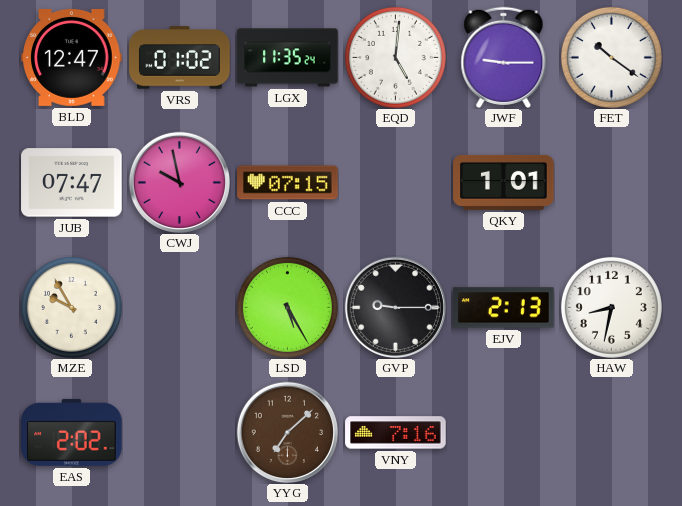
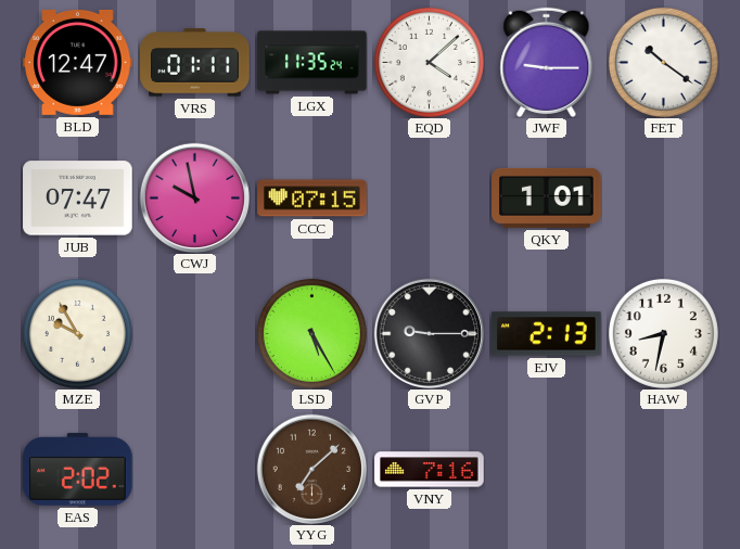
VRS: 01:02 -> 01:11 (195, 63)
EQD: 5:01 -> 4:08 (429, 62)
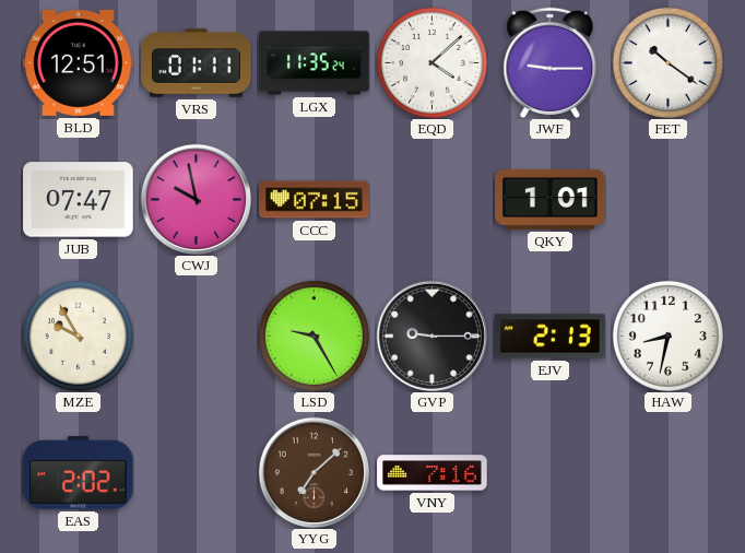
BLD: 12:47 -> 12:51 (79, 62)
LSD: 5:25 -> 9:25 (314, 336)
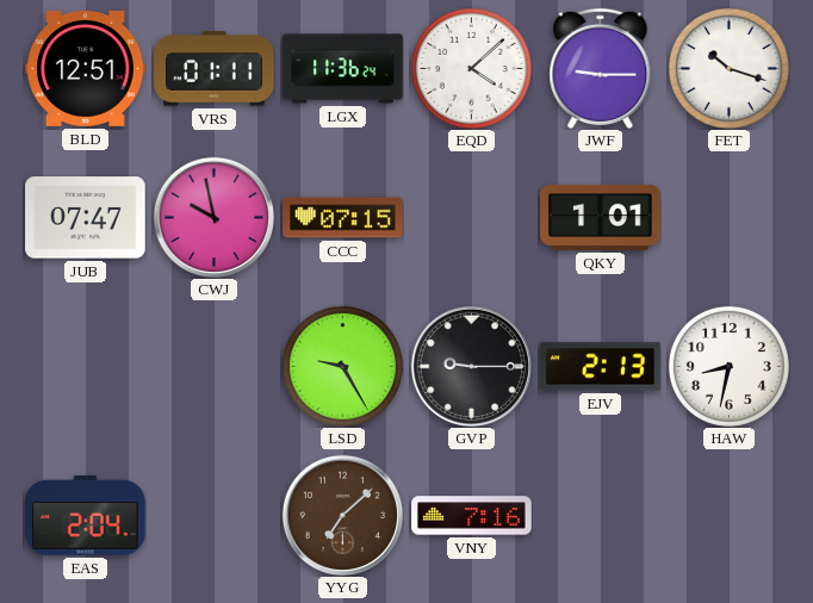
LGX: 11:35 -> 11:36 (343, 69)
FET: 10:21 -> 10:18 (728, 68)
MZE: 9:55 -> none (78, 336)
EAS: 2:02 -> 2:04 (86, 515)
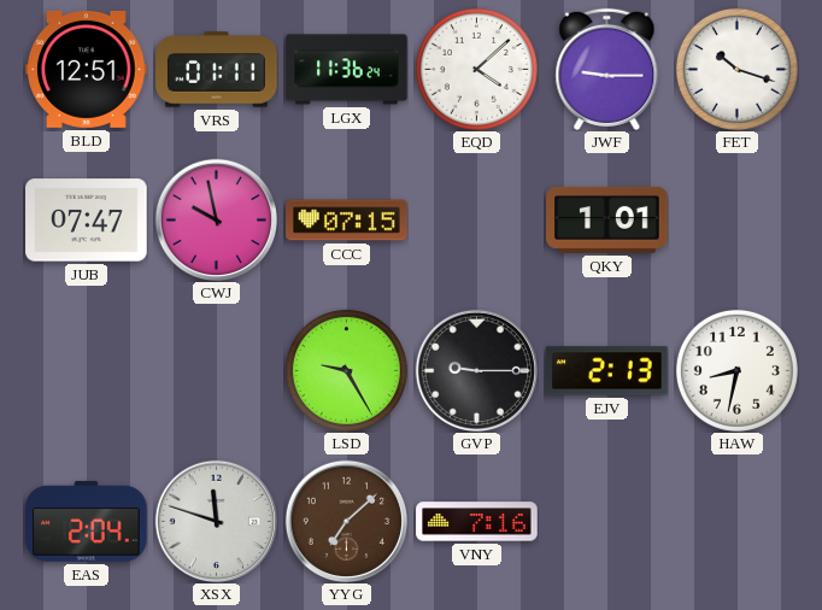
XSX: none -> 11:48 (216, 521)
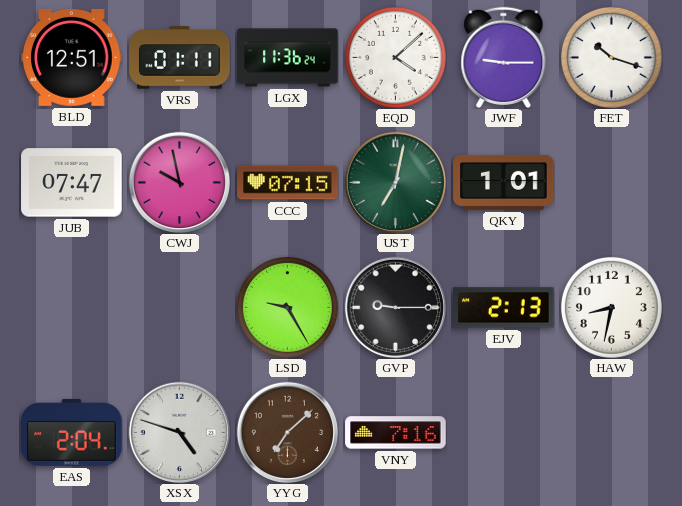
UST: none -> 7:02 (395, 182)
XSX: 11:48 -> 4:48 (179, 432)
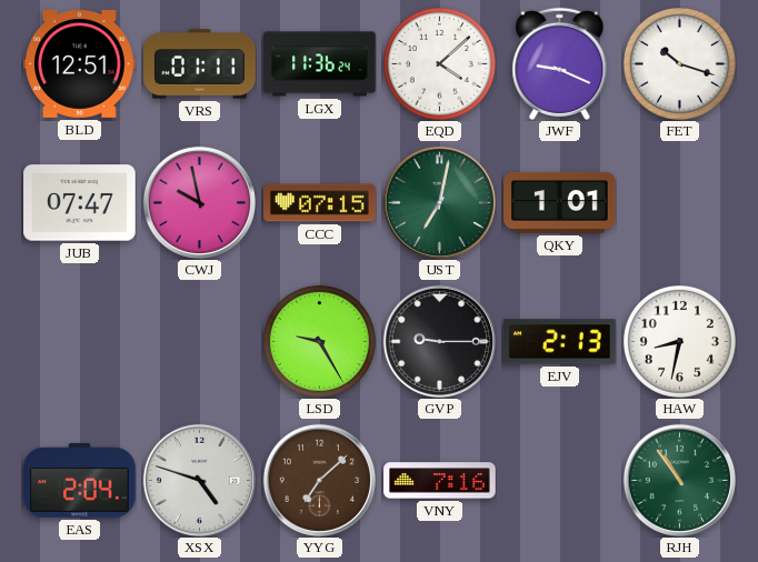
JWF: 9:15 -> 9:19 (560, 63)
RJH: none -> 10:54 (679, 480)
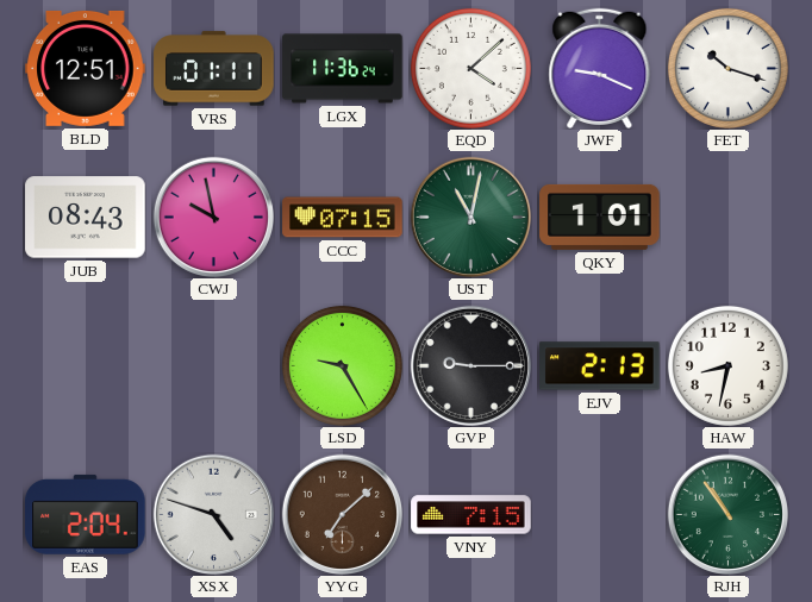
JUB: 07:47 -> 08:43 (86, 218)
UST: 7:02 -> 11:02 (470, 217)
VNY: 7:16 -> 7:15 (471, 515)
